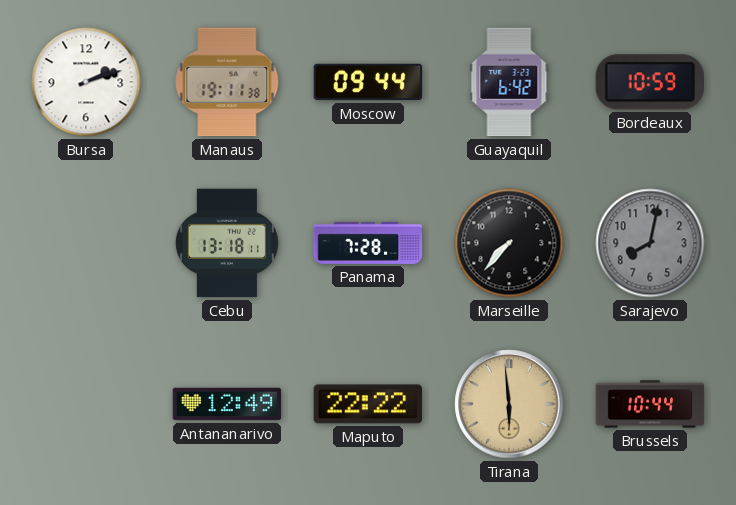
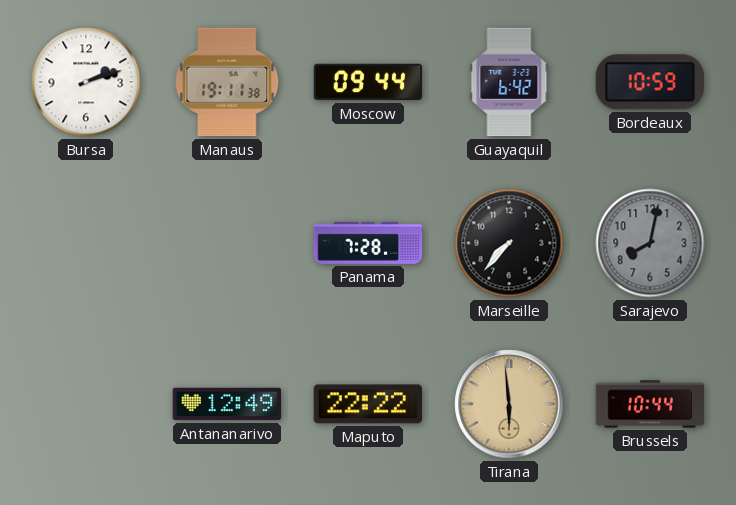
Cebu: 13:18 -> none (227, 243)
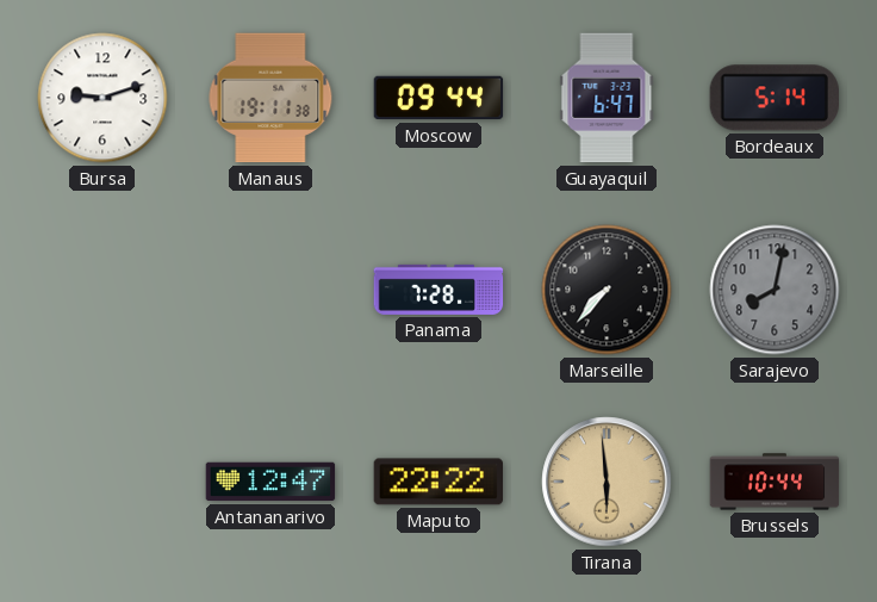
Bursa: 2:12 -> 9:12 (102, 98)
Guayaquil: 6:42 -> 6:47 (607, 98)
Bordeaux: 10:59 -> 5:14 (773, 98)
Antananarivo: 12:49 -> 12:47 (270, 482)
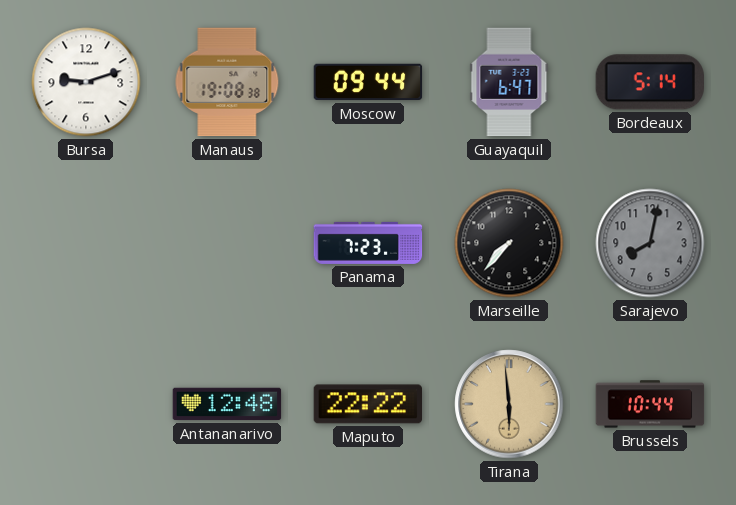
Manaus: 19:11 -> 19:08 (227, 82)
Panama: 7:28 -> 7:23 (368, 243)
Antananarivo: 12:47 -> 12:48 (227, 404)
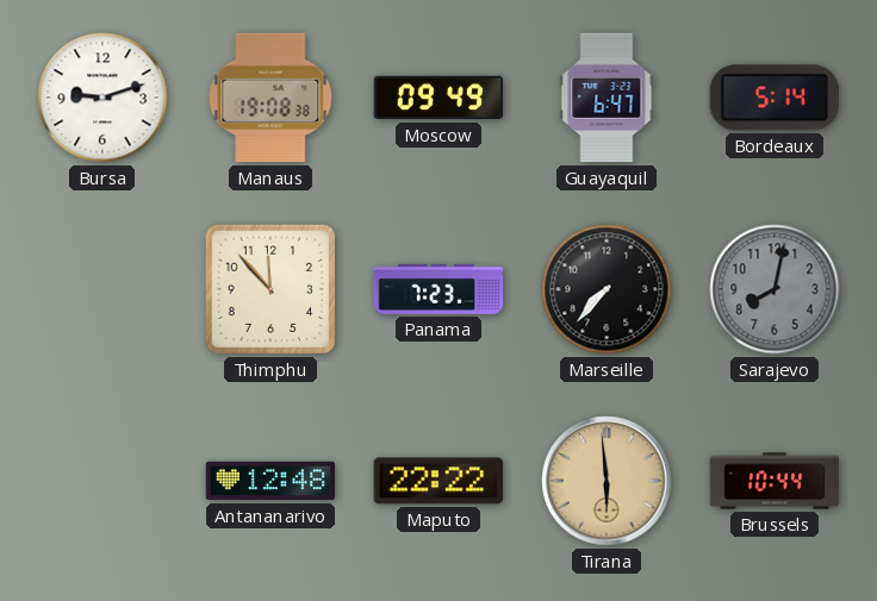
Moscow: 09:44 -> 09:49 (438, 98)
Thimphu: none -> 11:53 (270, 289)
